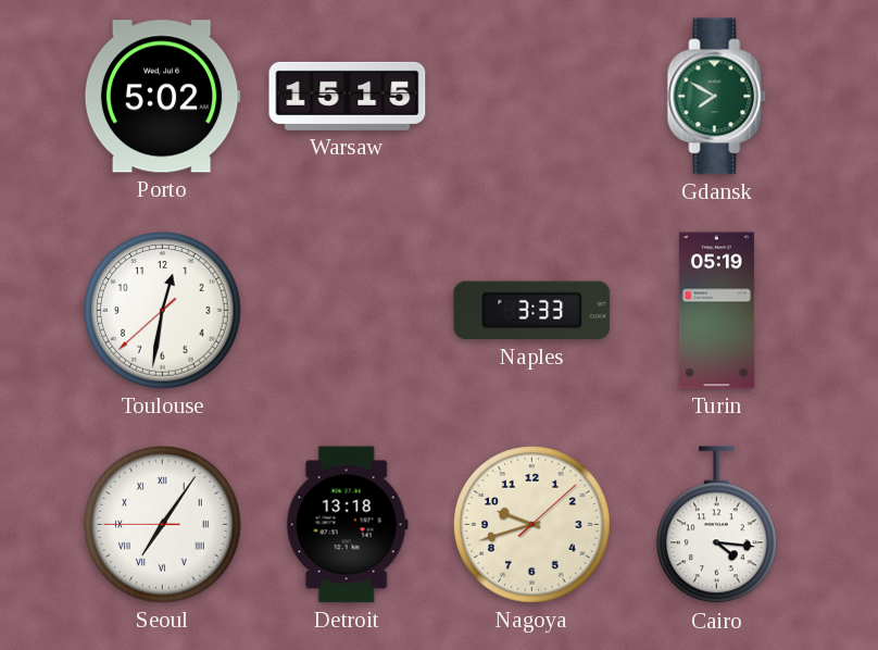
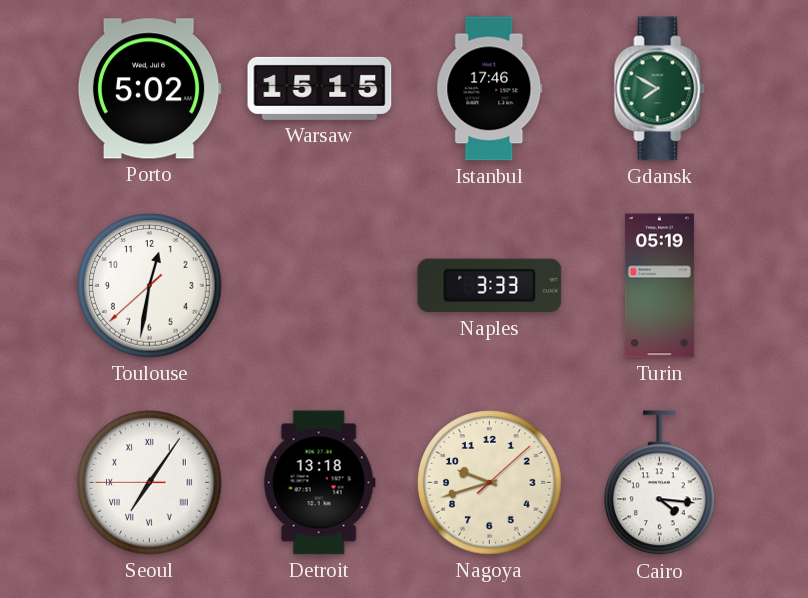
Istanbul: none -> 17:46 (490, 89)
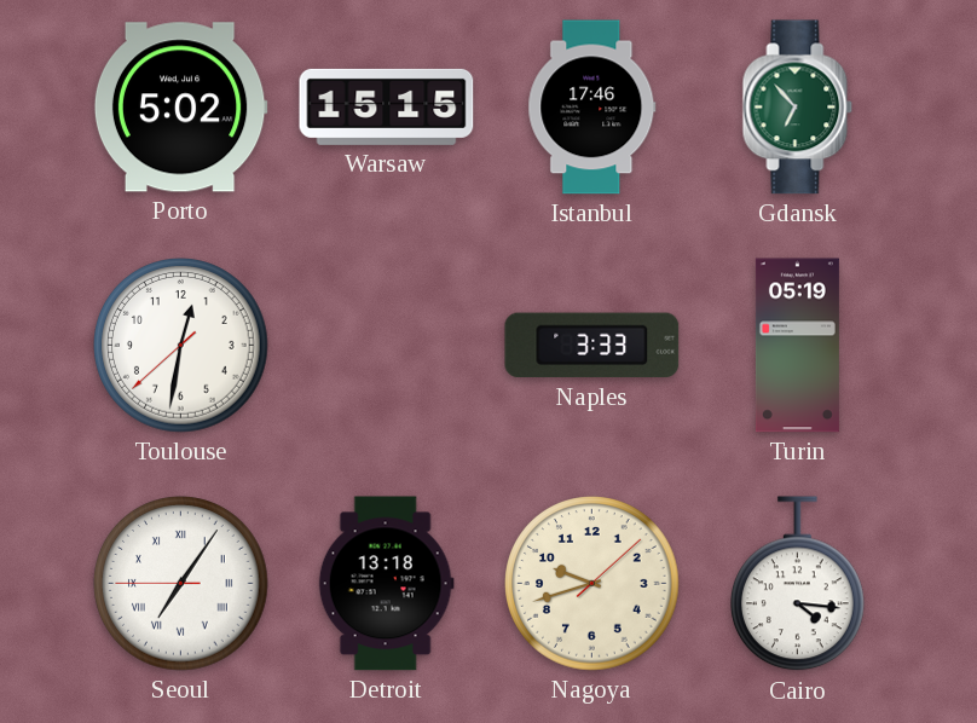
Gdansk: 7:50 -> 6:53 (798, 108)
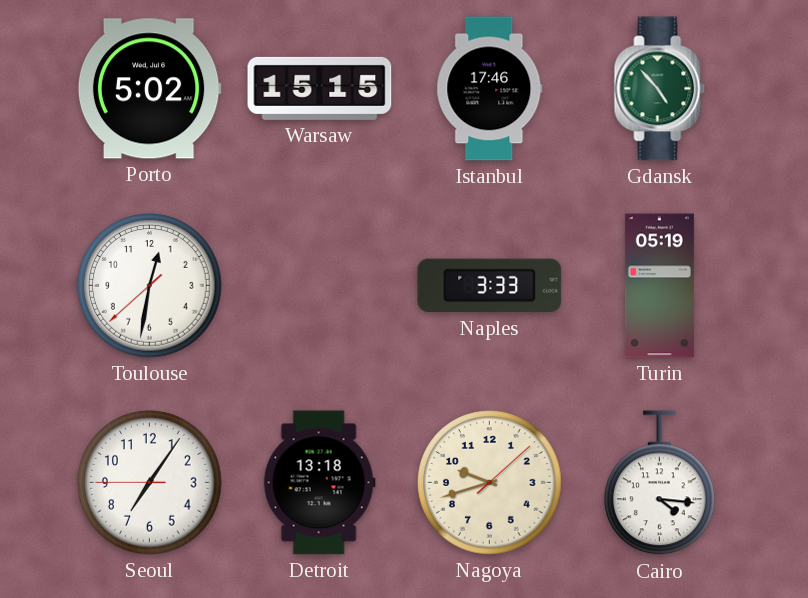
Gdansk: 6:53 -> 4:53 (660, 89)
Seoul numerals: Roman -> Arabic (150, 483)
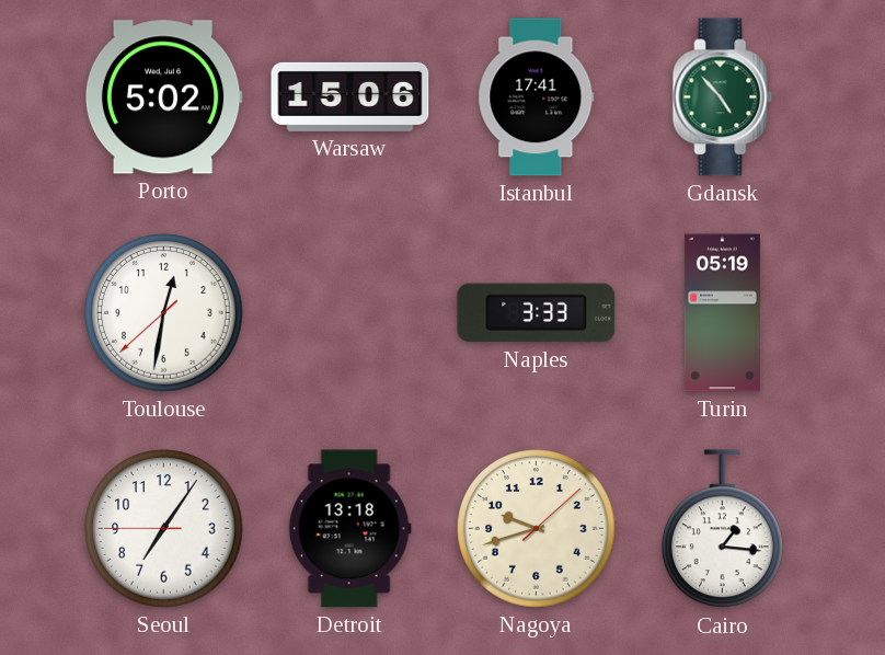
Warsaw: 15:15 -> 15:06 (350, 96)
Istanbul: 17:46 -> 17:41 (537, 97)
Cairo: 4:16 -> 1:16 (723, 529)
